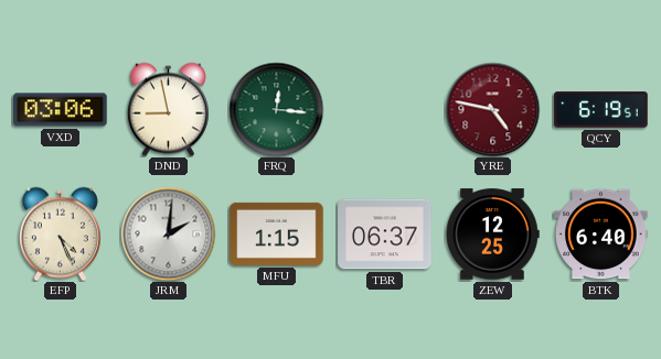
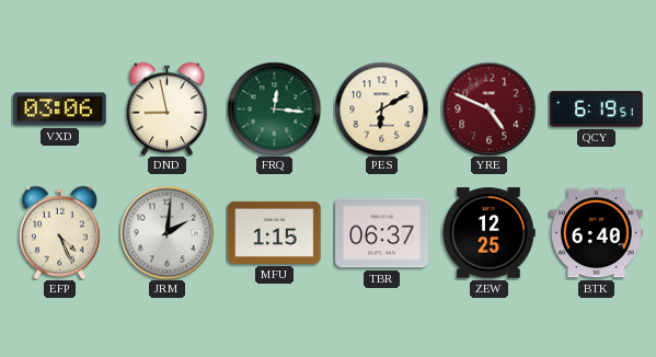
PES: none -> 6:10 (381, 108)
YRE: 4:47 -> 4:49 (488, 108)
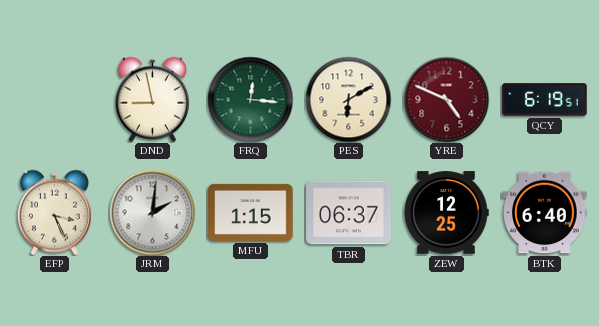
VXD: 03:06 -> none (60, 110)
EFP: 4:26 -> 3:26 (54, 212)
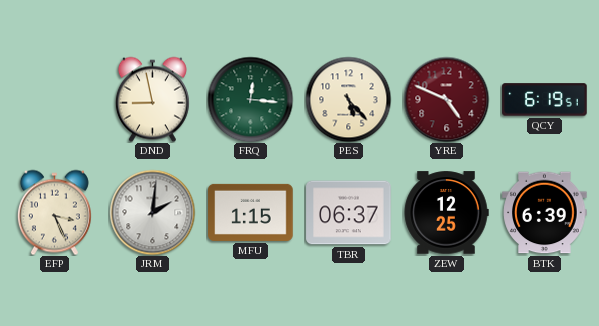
PES: 6:10 -> 5:23 (348, 99)
BTK: 6:40 -> 6:39 (545, 213)
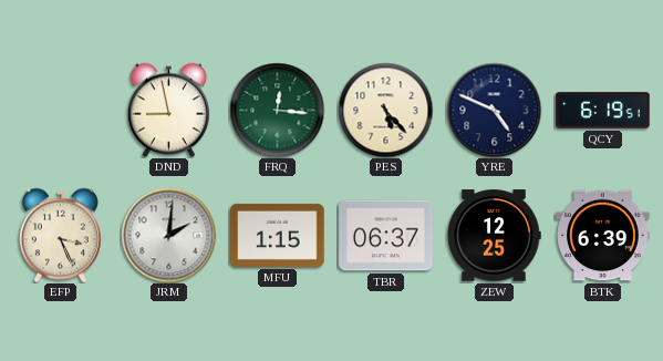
YRE dial: burgundy -> navy (494, 110)
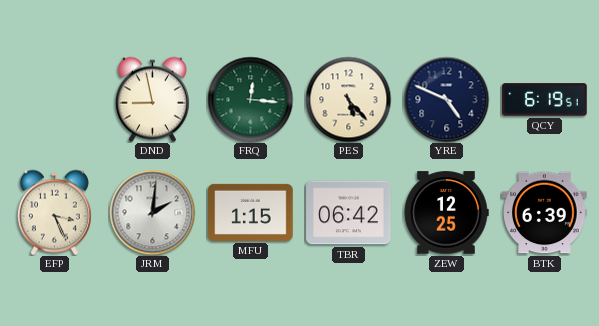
TBR: 06:37 -> 06:42 (349, 213)
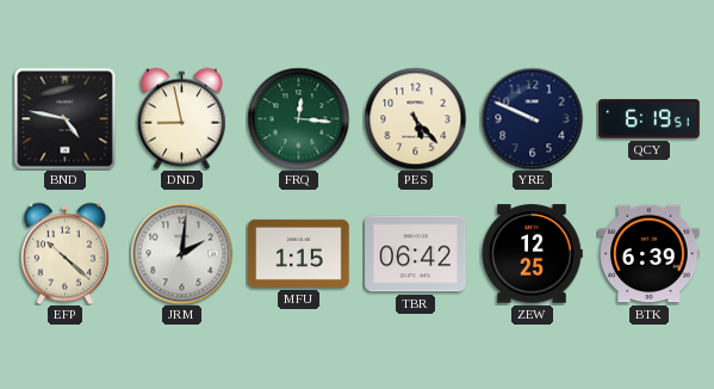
BND: none -> 4:47 (64, 118)
YRE: 4:49 -> 9:49 (532, 118)
EFP: 3:26 -> 10:22 (64, 253)
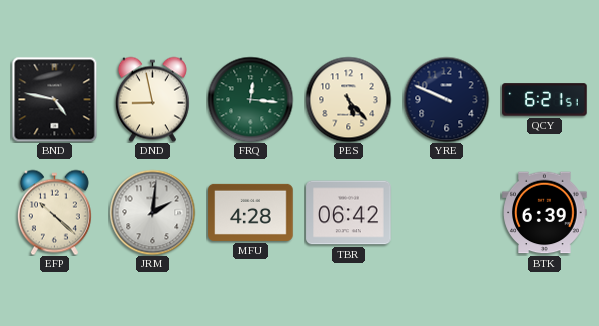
QCY: 6:19 -> 6:21 (545, 100)
MFU: 1:15 -> 4:28 (251, 212)
ZEW: 12:25 -> none (532, 254)
